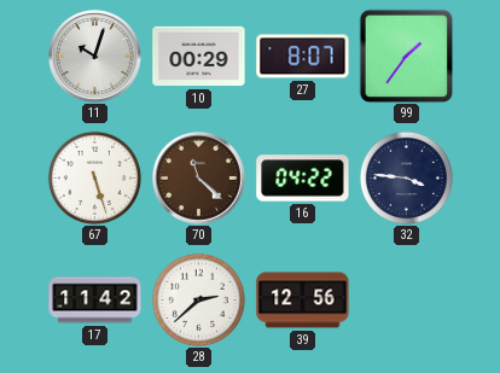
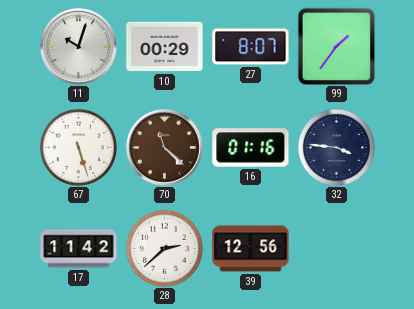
16: 04:22 -> 01:16 (251, 148)
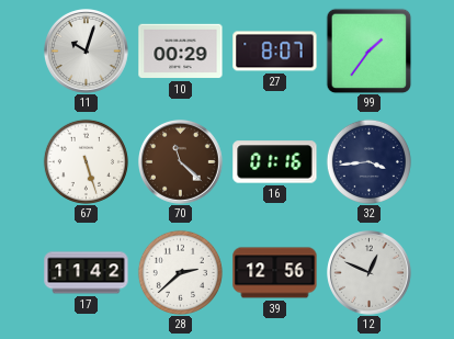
32: 3:46 -> 3:44 (368, 161)
12: none -> 12:49 (370, 273)
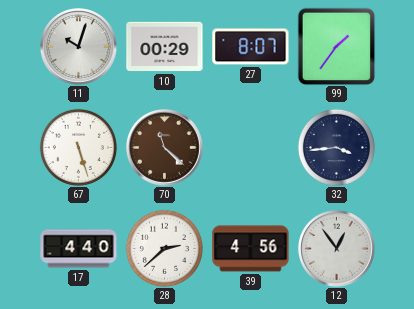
16: 01:16 -> none (275, 162)
17: 11:42 -> 4:40 (79, 249)
39: 12:56 -> 4:56 (251, 249)
12: 12:49 -> 12:54 (337, 249)
